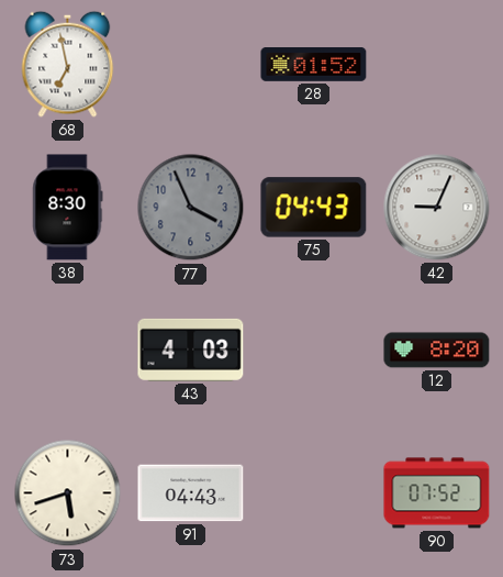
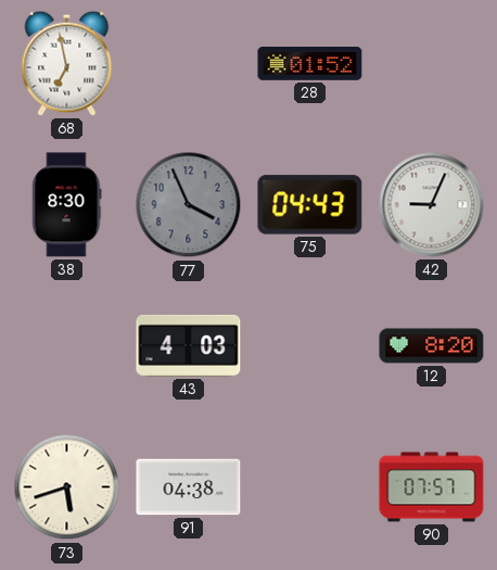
91: 04:43 -> 04:38 (189, 487)
90: 07:52 -> 07:57 (432, 487)
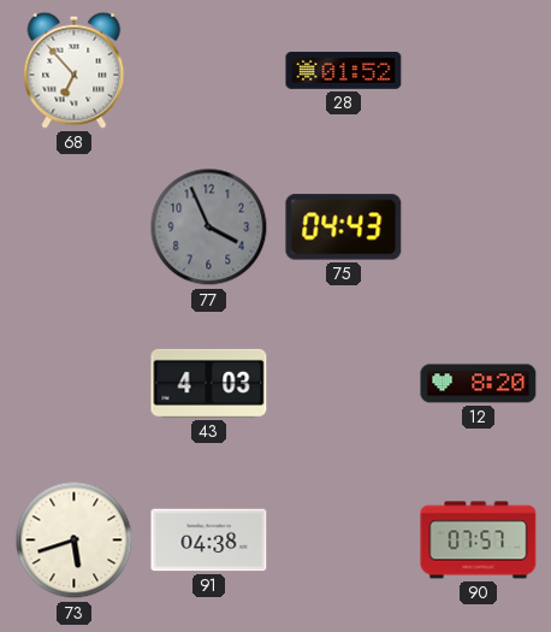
68: 6:58 -> 6:53 (75, 70)
38: 8:30 -> none (67, 205)
42: 9:04 -> none (432, 205)
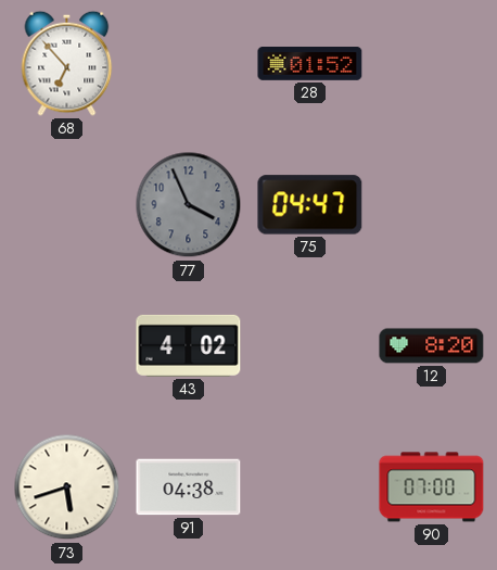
75: 04:43 -> 04:47 (310, 205)
43: 4:03 -> 4:02 (189, 345)
90: 07:57 -> 07:00 (432, 487)
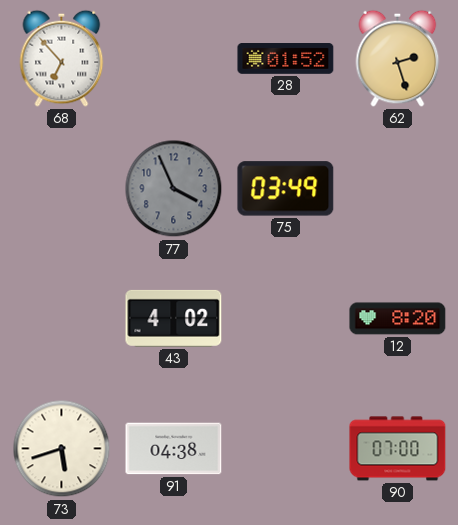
62: none -> 2:27 (398, 58)
75: 04:47 -> 03:49 (286, 189)
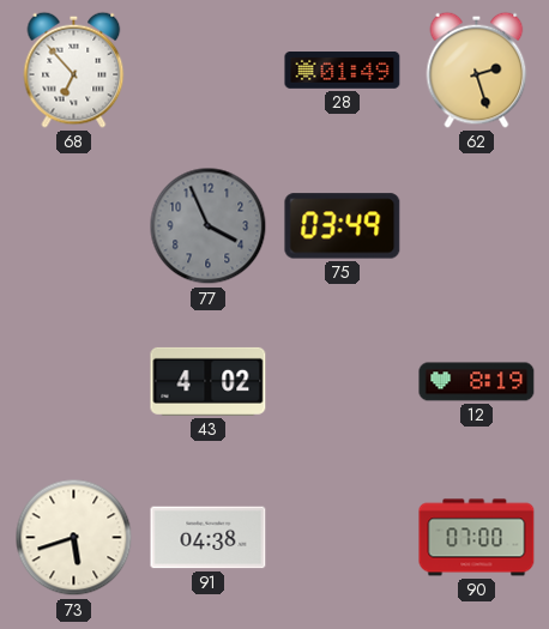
28: 01:52 -> 01:49 (343, 71)
12: 8:20 -> 8:19 (477, 382)
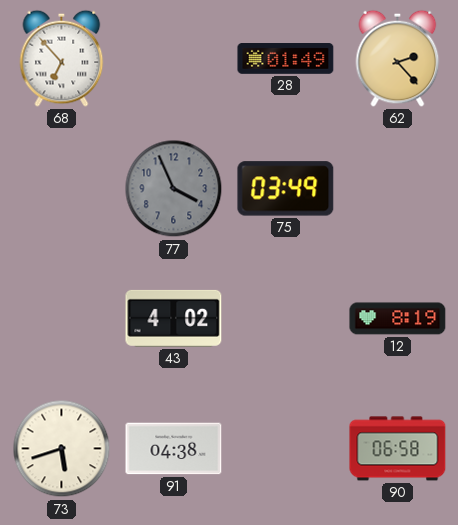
62: 2:27 -> 2:23 (398, 58)
90: 07:00 -> 06:58 (398, 449)
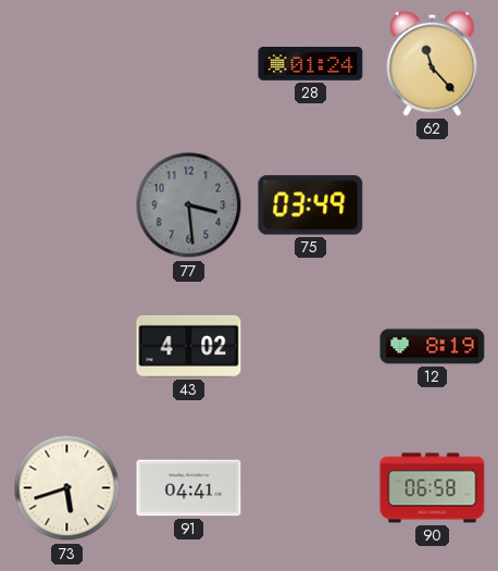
68: 6:53 -> none (62, 58)
28: 01:49 -> 01:24 (311, 64)
62: 2:23 -> 11:23 (433, 63)
77: 3:56 -> 3:29 (189, 206)
91: 04:38 -> 04:41 (189, 488)
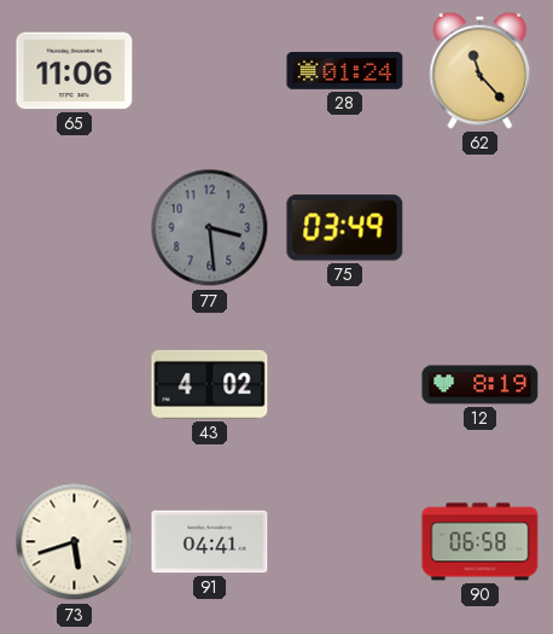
65: none -> 11:06 (75, 71)
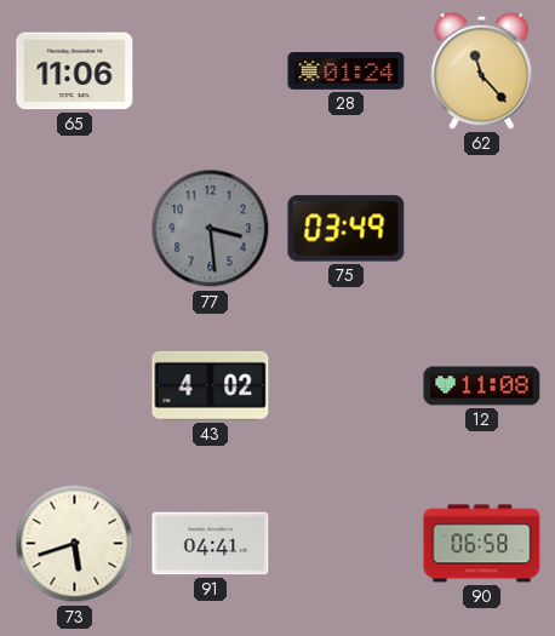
12: 8:19 -> 11:08 (482, 386)
